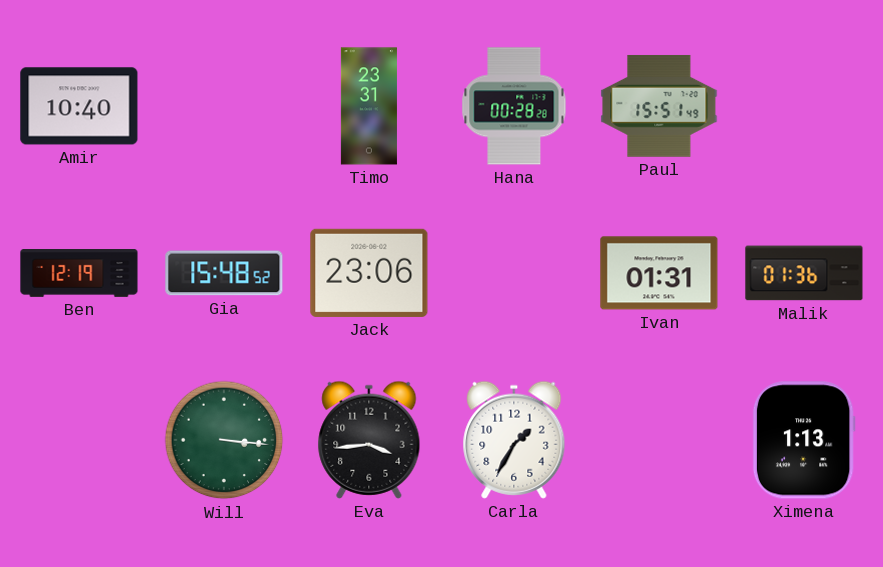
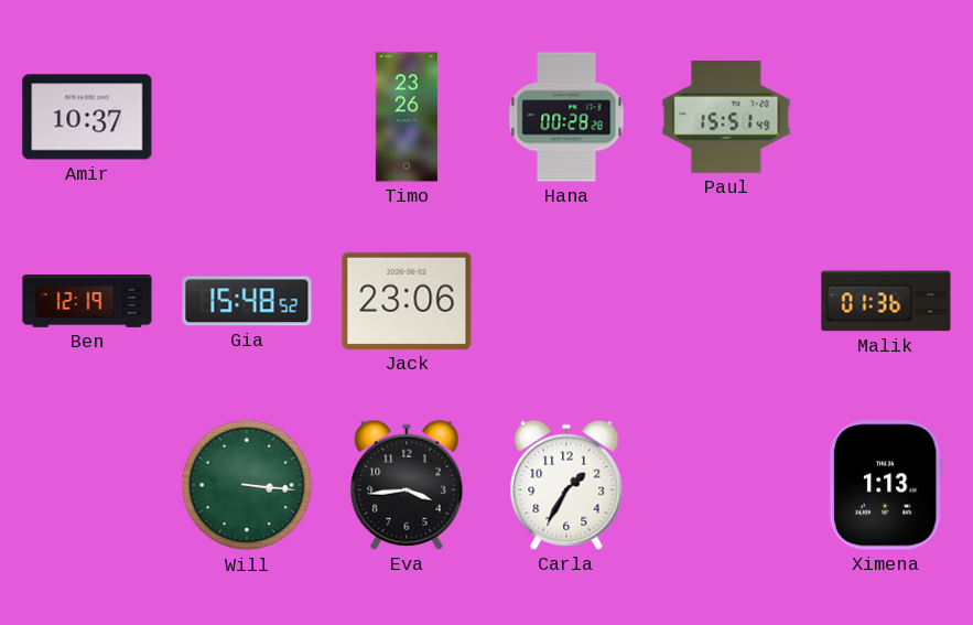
Amir: 10:40 -> 10:37 (87, 117)
Timo: 23:31 -> 23:26 (407, 117)
Ivan: 01:31 -> none (659, 273)
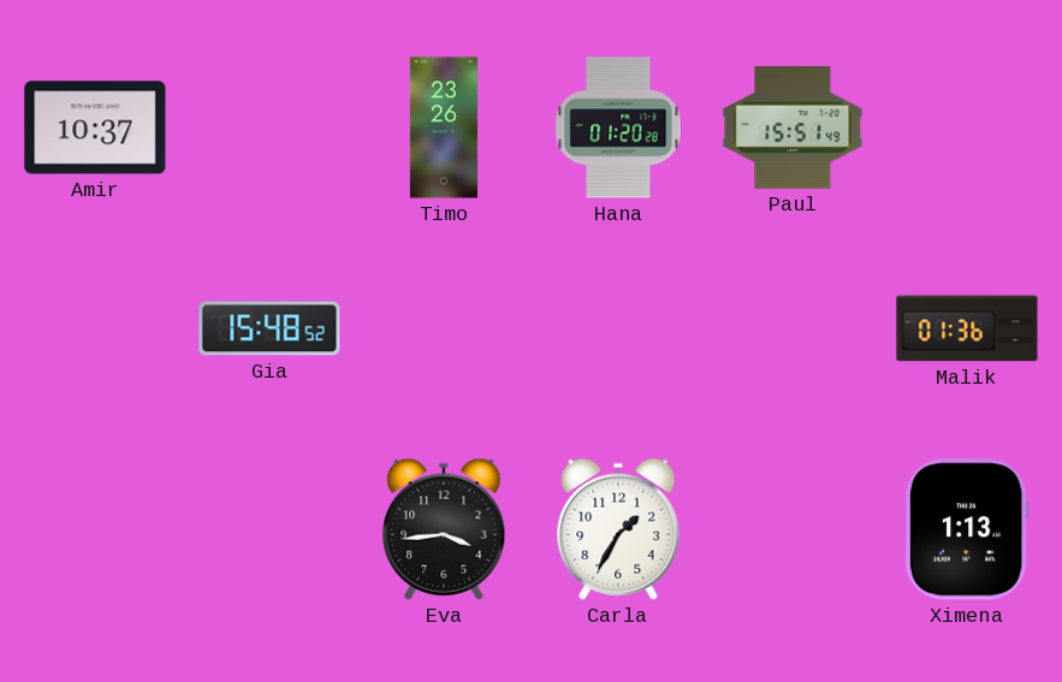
Hana: 00:28 -> 01:20 (618, 127)
Ben: 12:19 -> none (87, 302)
Jack: 23:06 -> none (407, 301)
Will: 3:16 -> none (247, 485)
